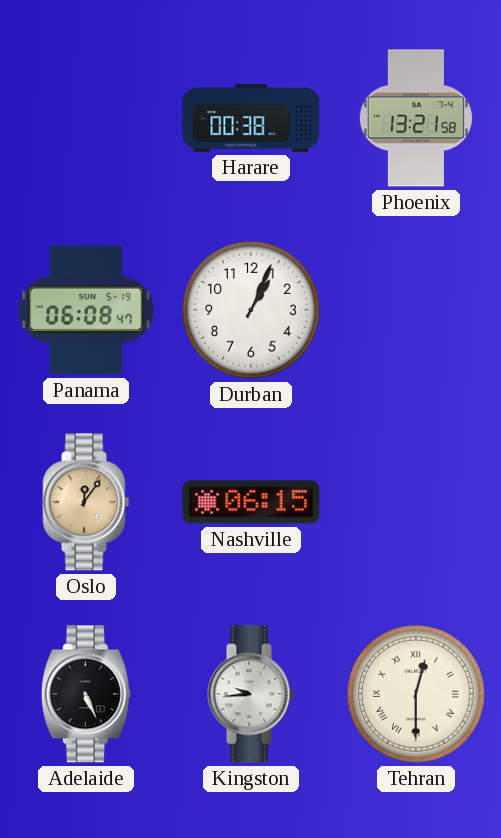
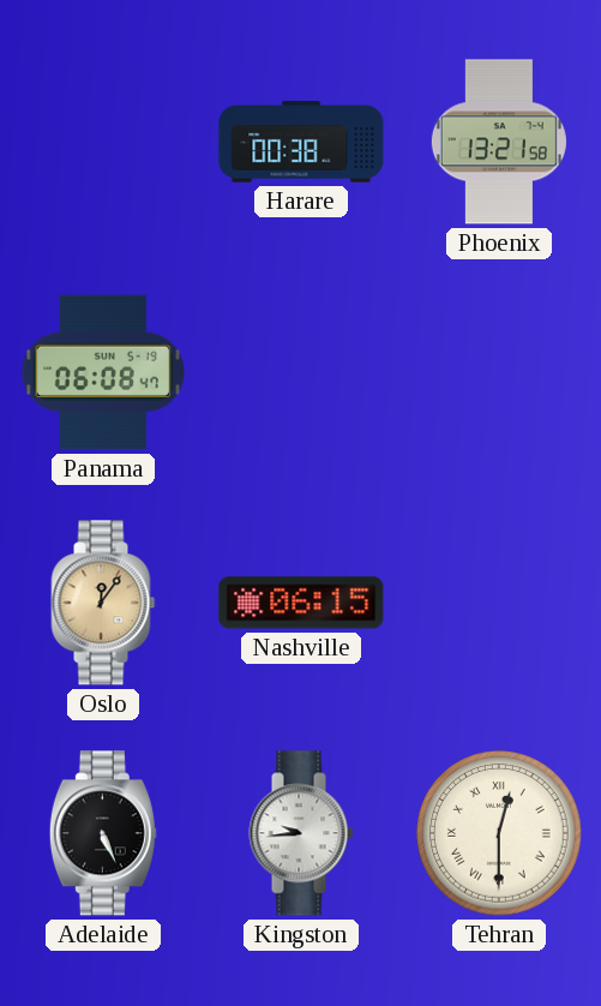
Durban: 1:04 -> none (251, 310)
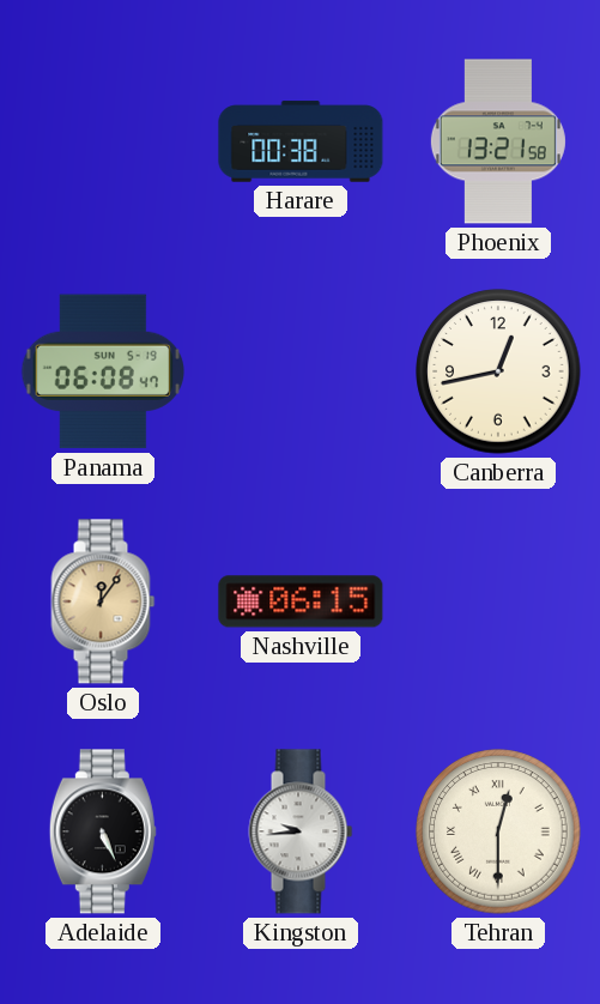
Canberra: none -> 12:43 (498, 371)
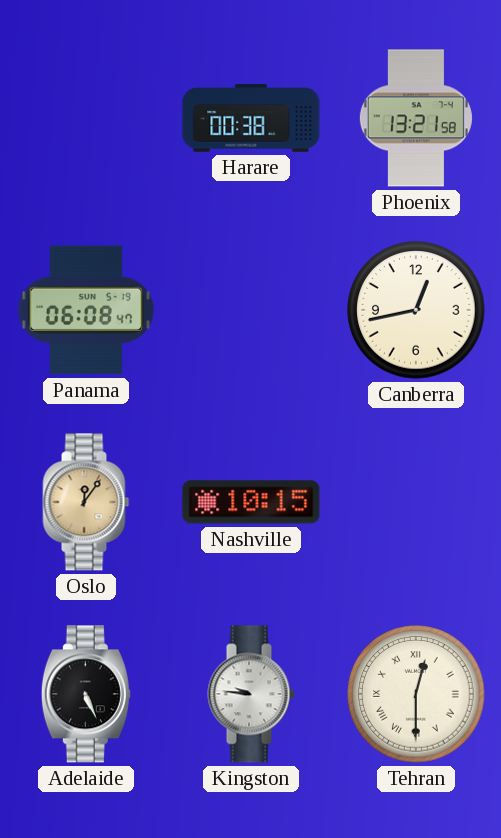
Nashville: 06:15 -> 10:15 (251, 502)
Kingston: 9:44 -> 9:46 (251, 694)
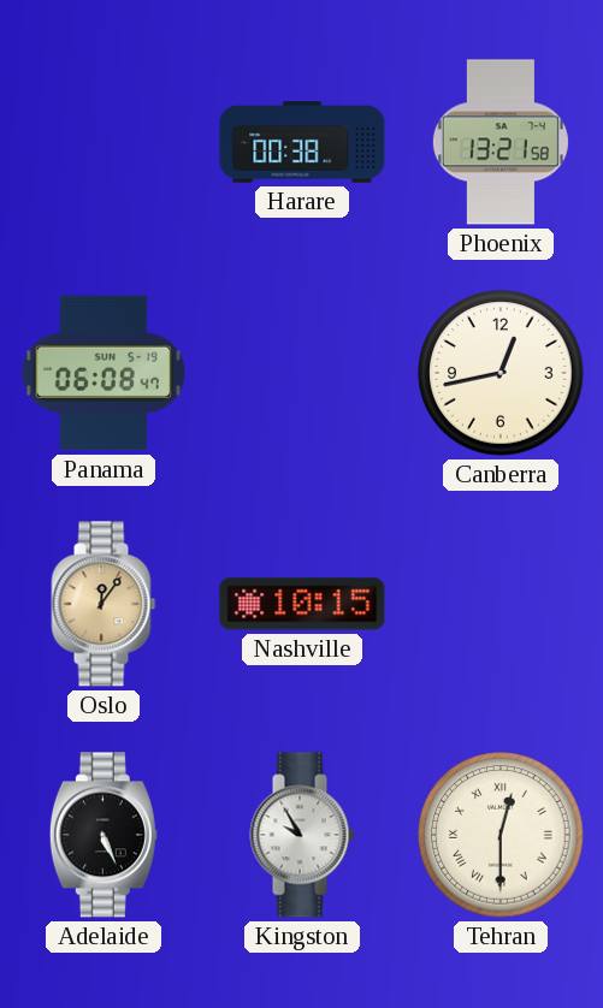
Kingston: 9:46 -> 9:55 (302, 835)
